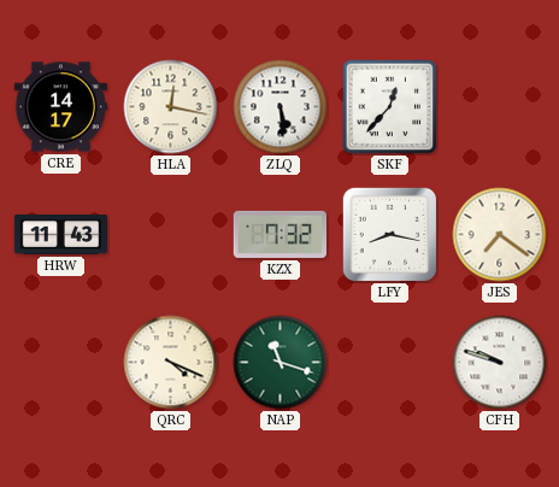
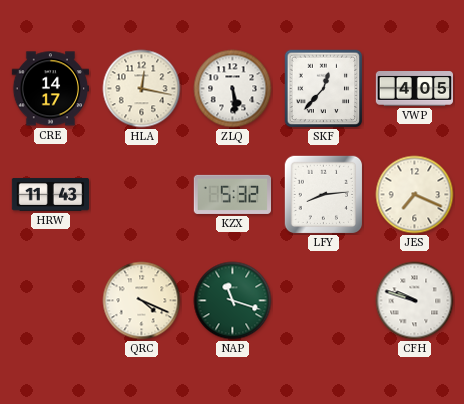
VWP: none -> 4:05 (414, 89)
KZX: 7:32 -> 5:32 (232, 194)
LFY: 8:17 -> 8:14 (324, 195)
JES: 7:21 -> 7:19 (415, 195)
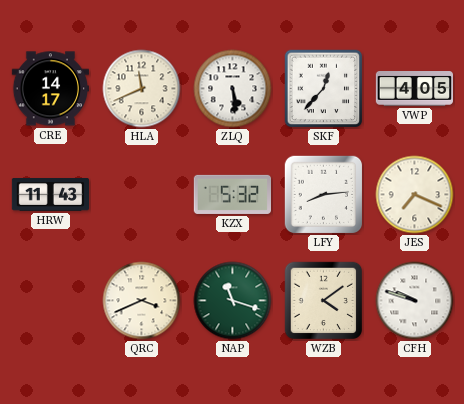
HLA: 12:17 -> 11:41 (142, 89)
QRC: 4:19 -> 3:41 (142, 301)
WZB: none -> 4:09 (324, 301)
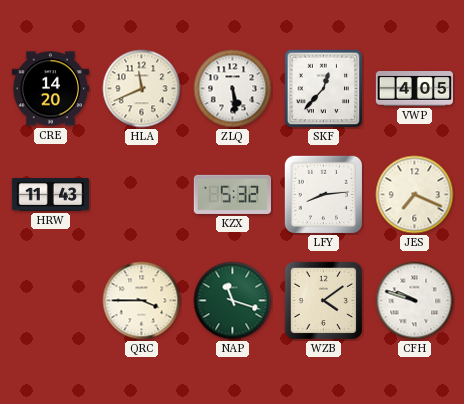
CRE: 14:17 -> 14:20 (50, 89)
QRC: 3:41 -> 3:45 (142, 301)
